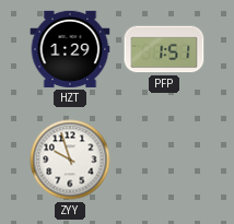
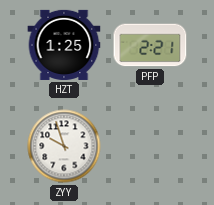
HZT: 1:29 -> 1:25 (64, 45)
PFP: 1:51 -> 2:21 (150, 45)
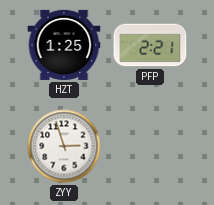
ZYY: 9:57 -> 2:57 (64, 146)
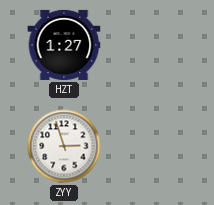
HZT: 1:25 -> 1:27 (64, 45)
PFP: 2:21 -> none (150, 45)
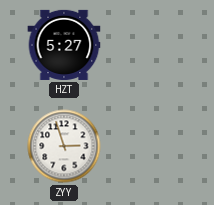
HZT: 1:27 -> 5:27 (64, 45)
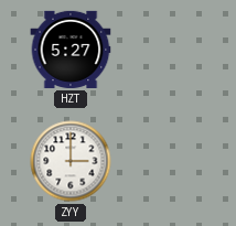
ZYY: 2:57 -> 3:00 (71, 161)
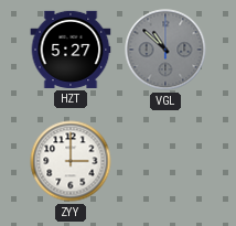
VGL: none -> 10:52 (165, 50)
